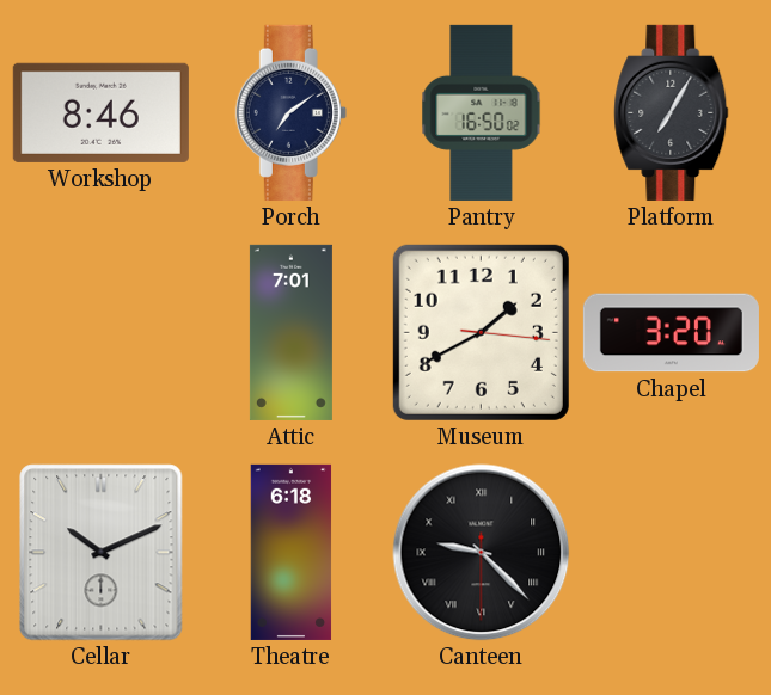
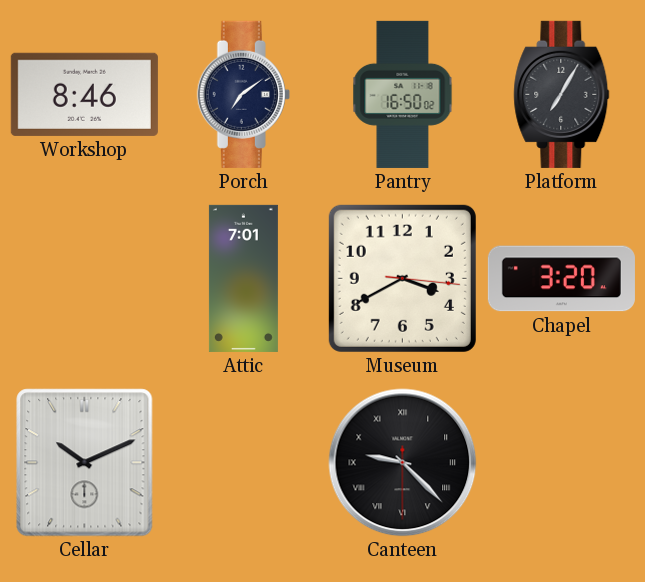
Museum: 1:40 -> 3:40 (402, 278)
Theatre: 6:18 -> none (292, 552)
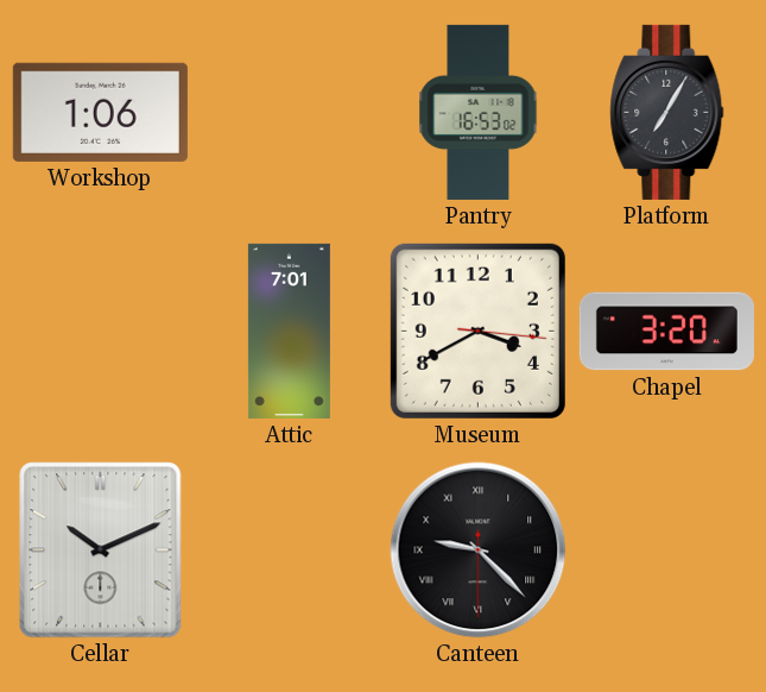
Workshop: 8:46 -> 1:06 (100, 112)
Porch: 7:09 -> none (243, 94)
Pantry: 16:50 -> 16:53 (479, 112)
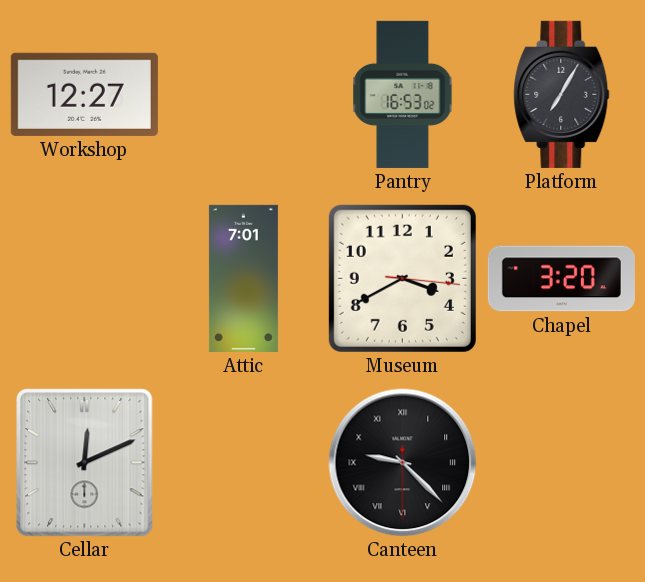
Workshop: 1:06 -> 12:27 (84, 94)
Cellar: 10:11 -> 12:11 (85, 463)
